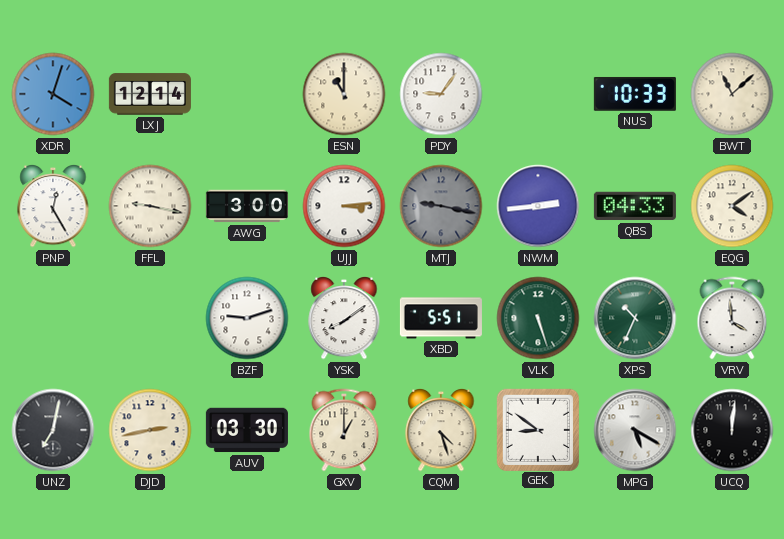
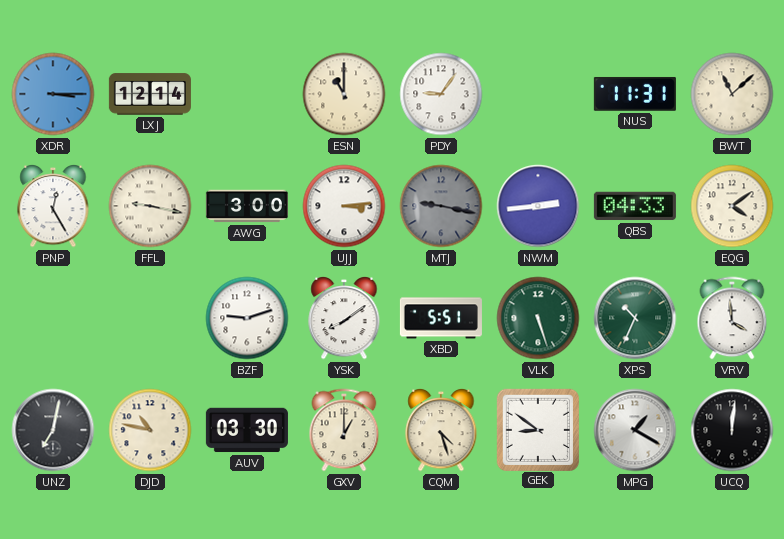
XDR: 4:03 -> 3:15 (53, 94)
NUS: 10:33 -> 11:31 (635, 94)
DJD: 2:43 -> 10:47 (150, 430)
MPG: 5:20 -> 1:20 (635, 430)
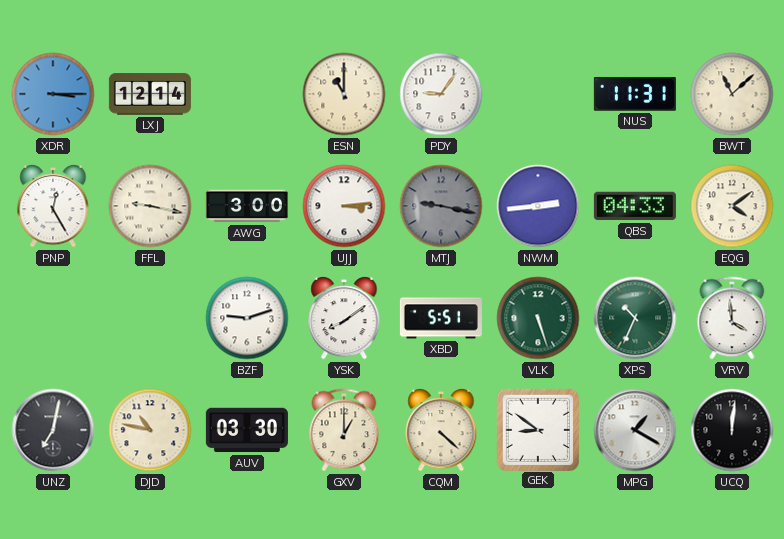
CQM: 4:27 -> 4:22 (441, 430)
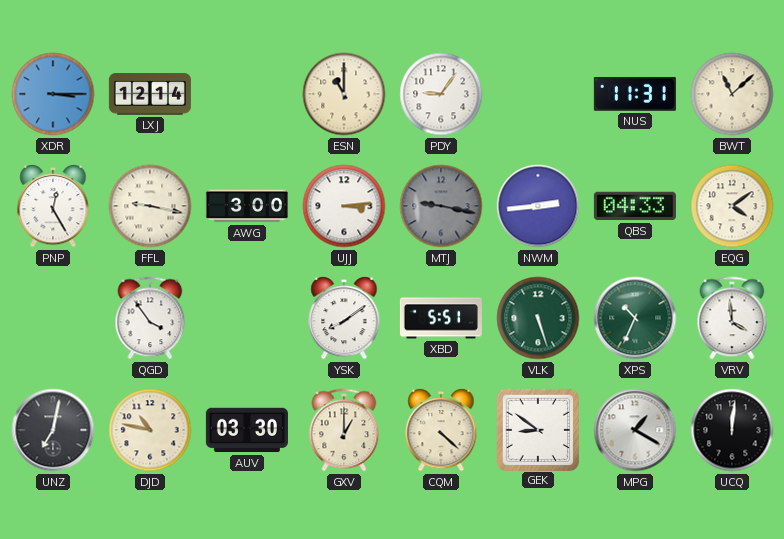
QGD: none -> 3:54 (150, 318)
BZF: 9:12 -> none (247, 318)
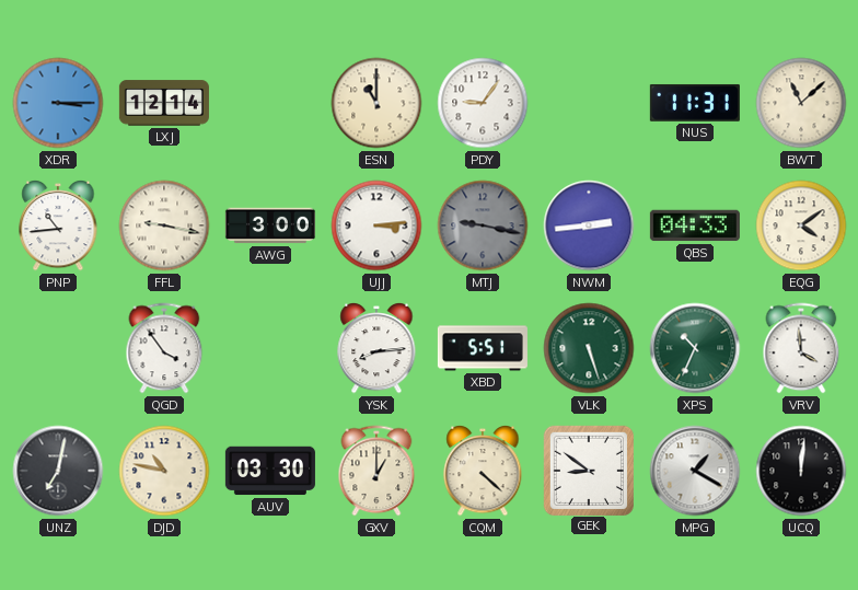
PNP: 12:25 -> 10:44 (58, 225)
YSK: 8:09 -> 8:14 (376, 348)
